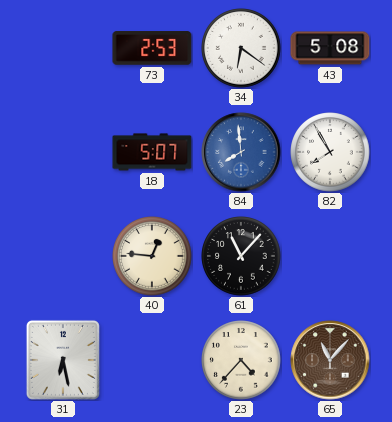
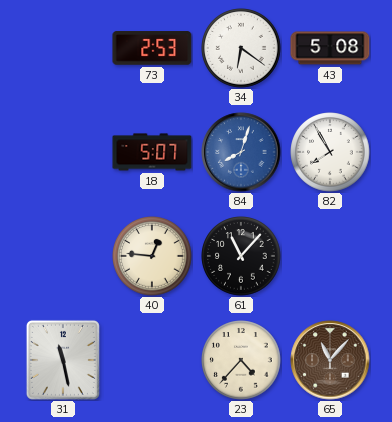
84: 7:59 -> 8:03 (241, 152)
31: 6:28 -> 11:28 (63, 360)
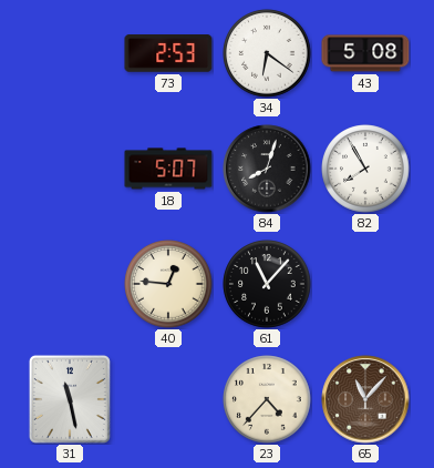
84 dial: blue -> black (267, 169)
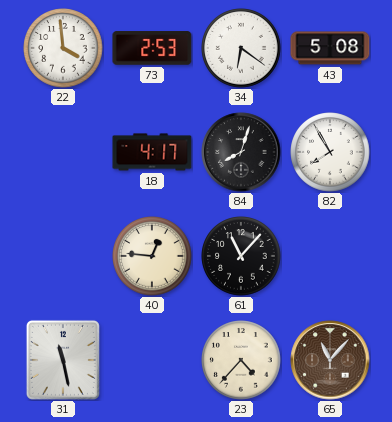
22: none -> 3:59 (63, 48)
18: 5:07 -> 4:17 (152, 152)
